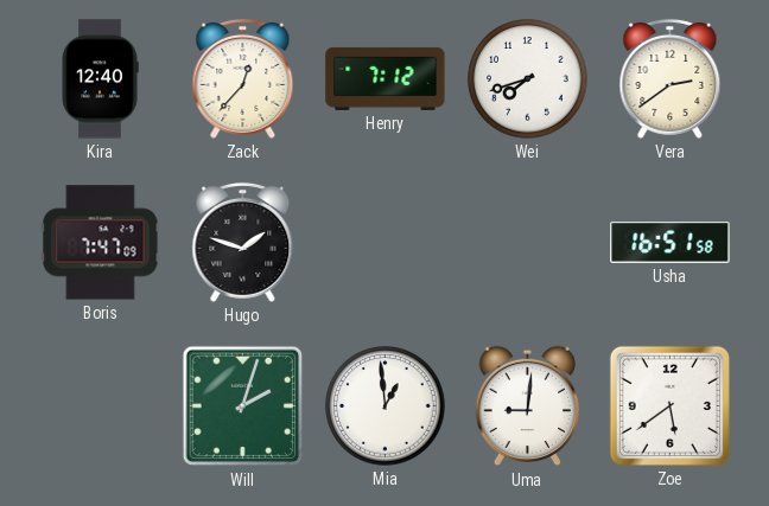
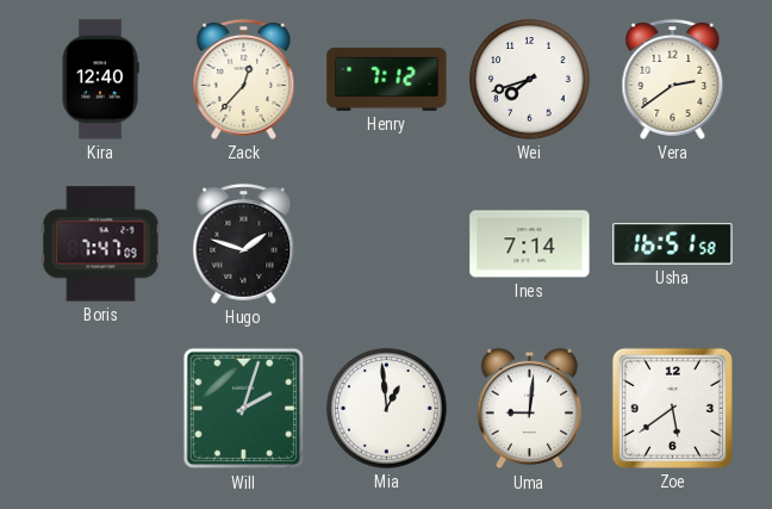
Ines: none -> 7:14 (530, 244)
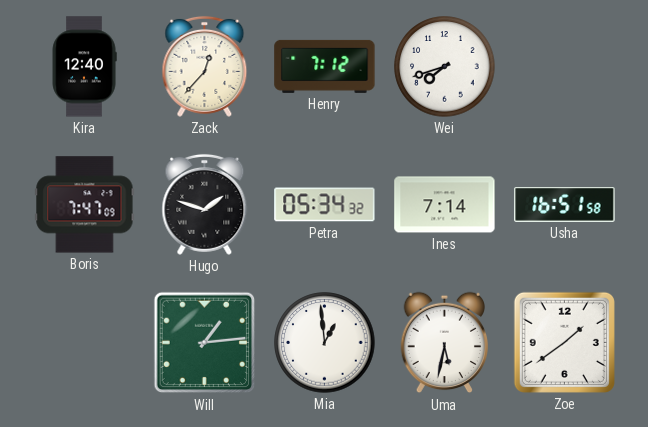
Vera: 2:39 -> none (673, 79)
Petra: none -> 05:34 (325, 205)
Will: 2:03 -> 1:14 (205, 343)
Uma: 9:01 -> 5:32 (445, 343)
Zoe: 5:39 -> 1:39 (564, 342)
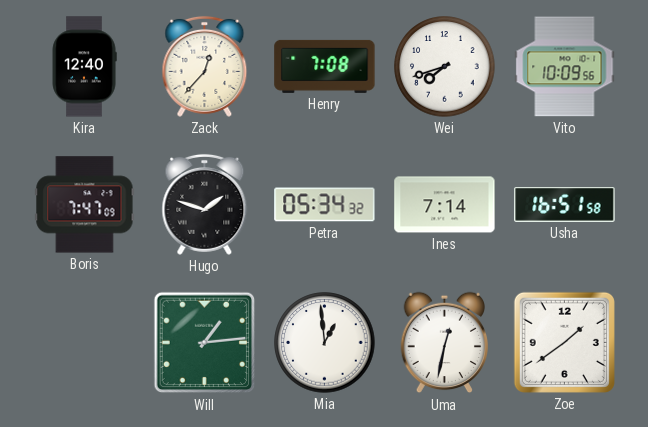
Henry: 7:12 -> 7:08 (325, 66)
Vito: none -> 10:09 (565, 67)
Uma: 5:32 -> 12:32 (445, 343)
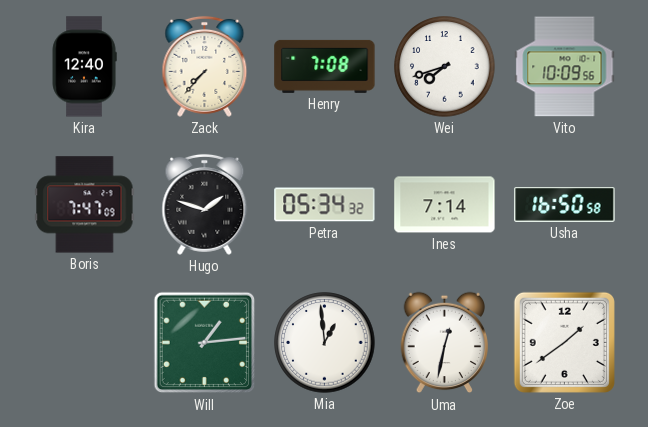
Zack: 12:37 -> 7:37 (205, 66)
Usha: 16:51 -> 16:50 (565, 205)
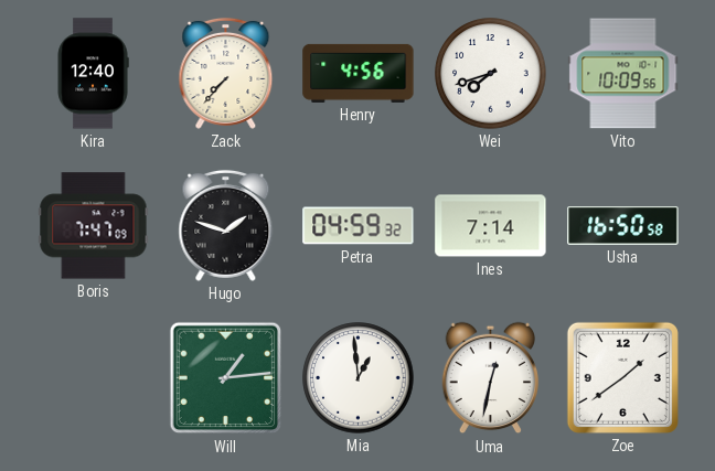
Henry: 7:08 -> 4:56 (359, 73)
Petra: 05:34 -> 04:59 (359, 226)
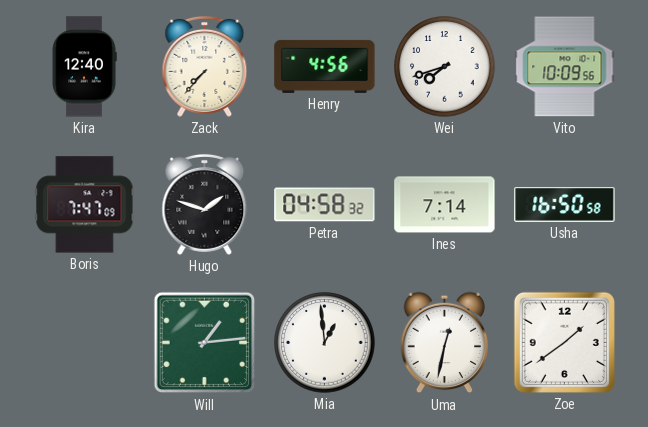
Petra: 04:59 -> 04:58 (325, 205)
